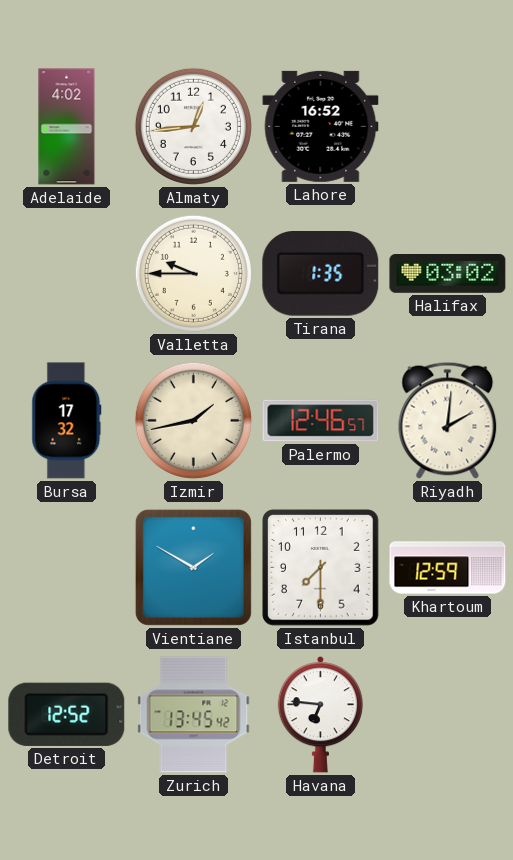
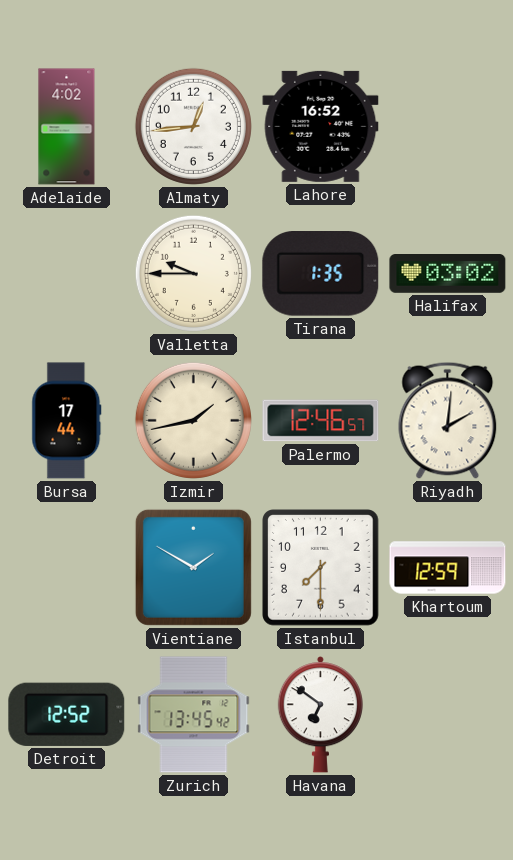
Bursa: 17:32 -> 17:44 (67, 421)
Havana: 6:46 -> 6:51 (320, 715)
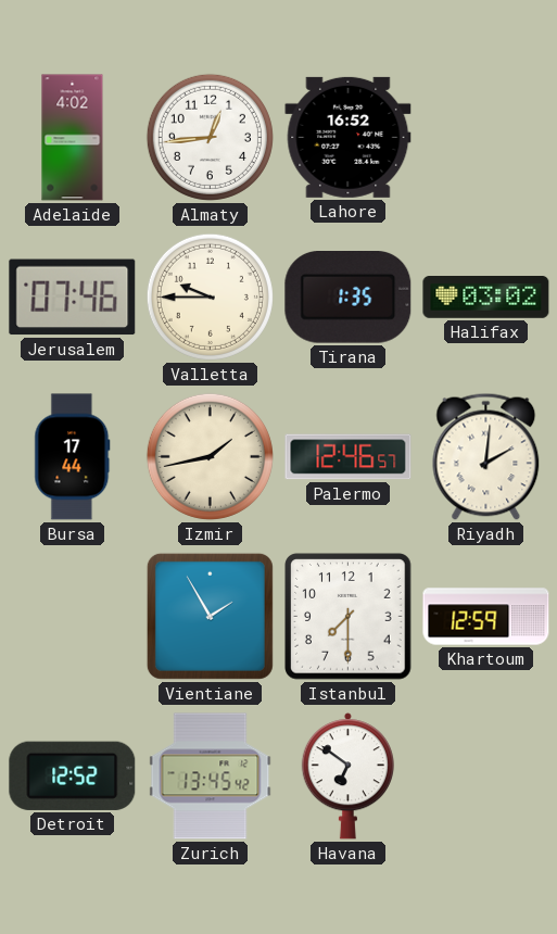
Jerusalem: none -> 07:46 (73, 298)
Vientiane: 1:50 -> 1:55 (210, 616)
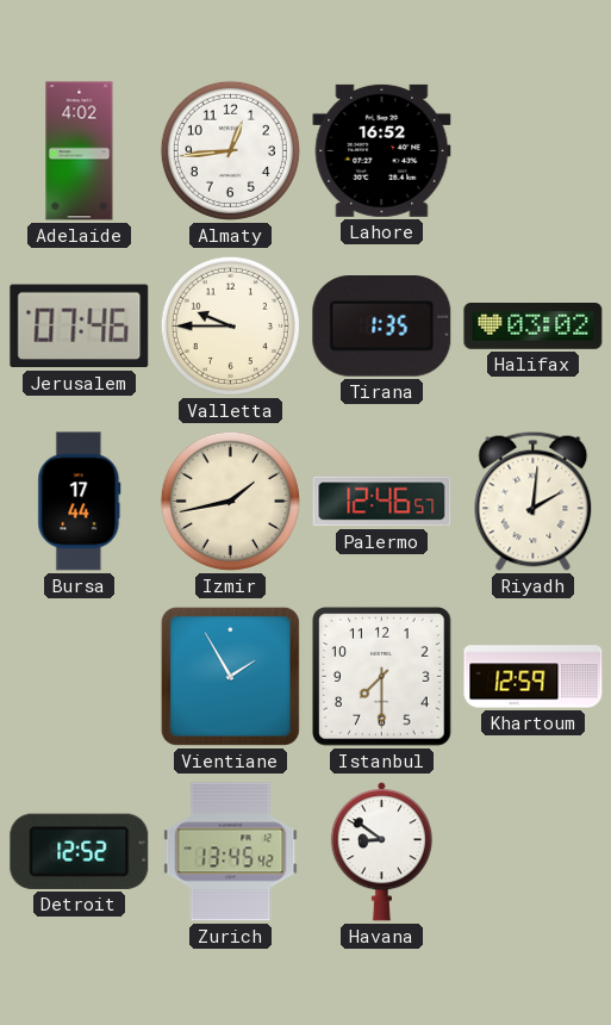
Havana: 6:51 -> 8:51 (381, 852)
